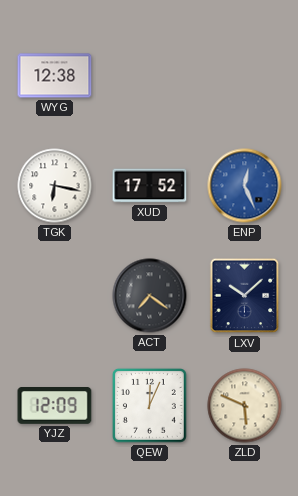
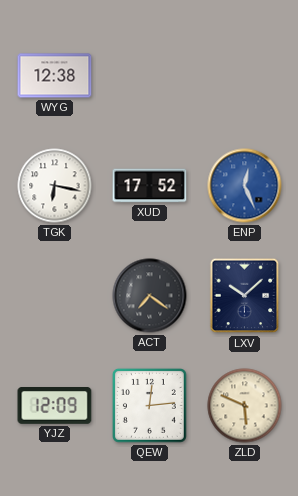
QEW: 12:04 -> 12:14 (149, 405)
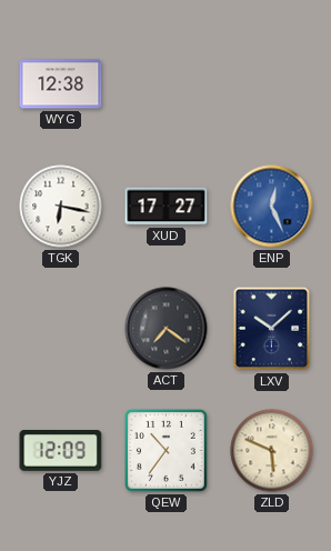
XUD: 17:52 -> 17:27 (167, 207)
QEW: 12:14 -> 10:36 (165, 450)
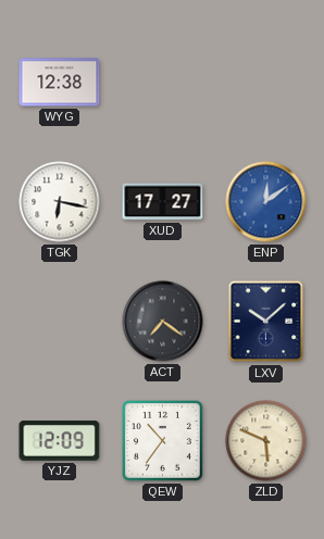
ENP: 12:26 -> 12:09 (266, 202)
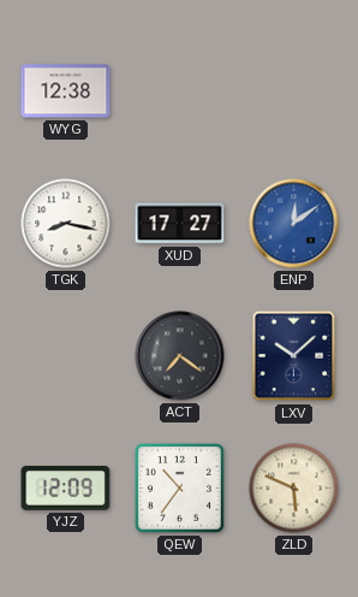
TGK: 6:17 -> 8:17 (66, 224)
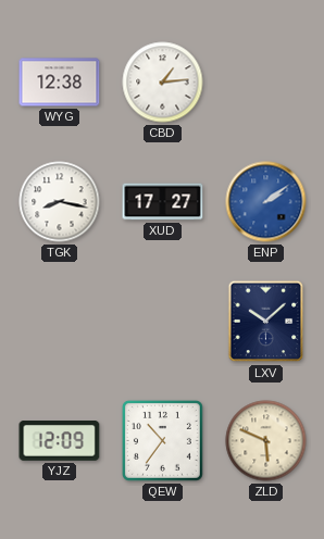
CBD: none -> 1:14 (163, 83)
ENP: 12:09 -> 2:09 (266, 202)
ACT: 7:21 -> none (180, 356)
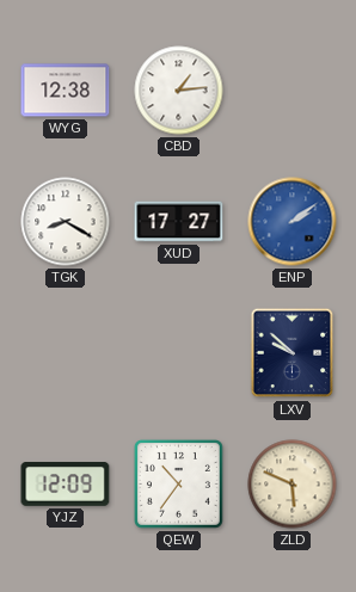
TGK: 8:17 -> 8:20 (66, 222)
LXV: 10:08 -> 9:52 (293, 353)
